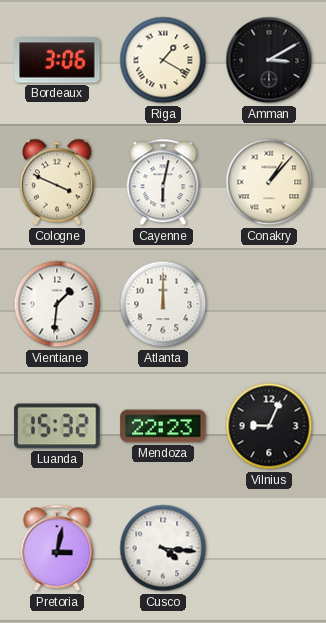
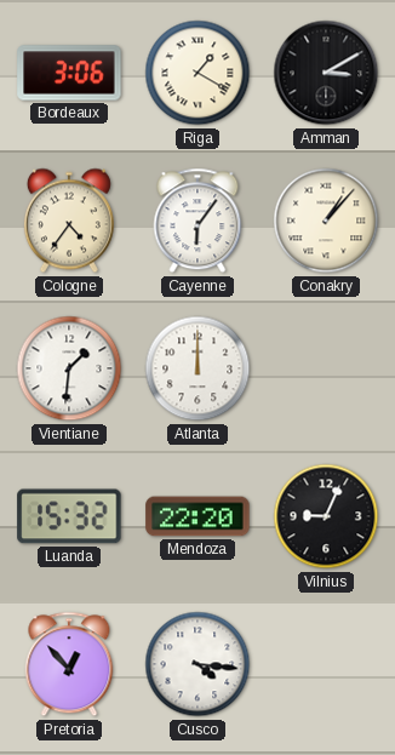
Cologne: 3:49 -> 4:36 (69, 221)
Cayenne: 6:02 -> 6:06 (198, 221)
Mendoza: 22:23 -> 22:20 (198, 516)
Pretoria: 3:02 -> 12:53 (69, 664)
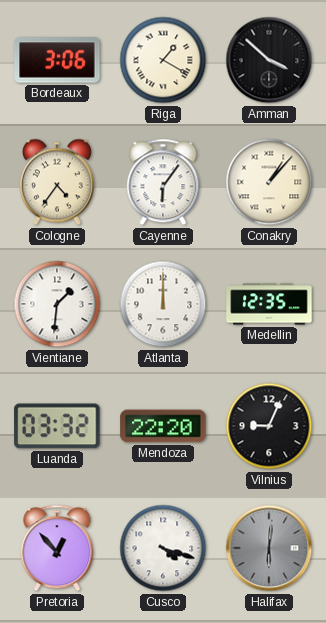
Amman: 3:10 -> 3:52 (269, 60)
Medellin: none -> 12:35 (269, 304)
Luanda: 15:32 -> 03:32 (57, 426)
Cusco: 4:16 -> 4:18 (163, 548)
Halifax: none -> 6:01 (269, 548)
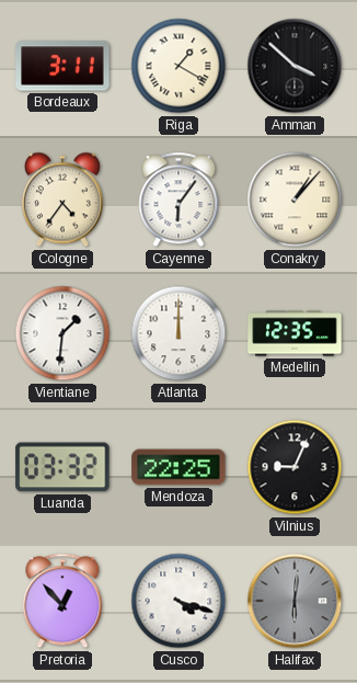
Bordeaux: 3:06 -> 3:11 (62, 66)
Mendoza: 22:20 -> 22:25 (178, 467)
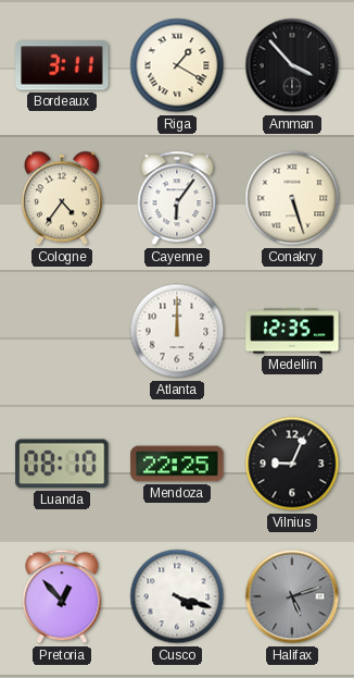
Amman: 3:52 -> 3:53 (292, 65)
Conakry: 1:07 -> 5:27 (292, 198)
Vientiane: 1:31 -> none (62, 333)
Luanda: 03:32 -> 08:10 (62, 464)
Halifax: 6:01 -> 5:12 (292, 596)
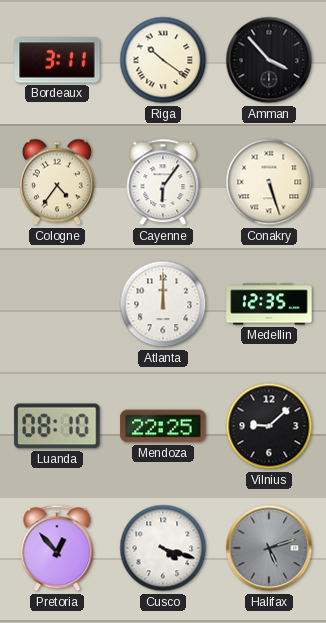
Riga: 1:20 -> 10:21 (163, 60)
Vilnius: 9:04 -> 9:08 (269, 426)
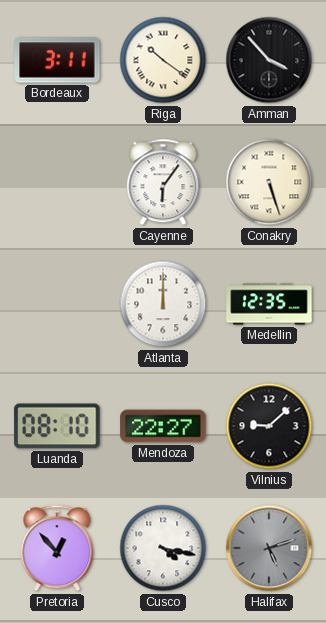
Cologne: 4:36 -> none (57, 182)
Mendoza: 22:25 -> 22:27 (163, 426)
Cusco: 4:18 -> 4:17 (163, 548)
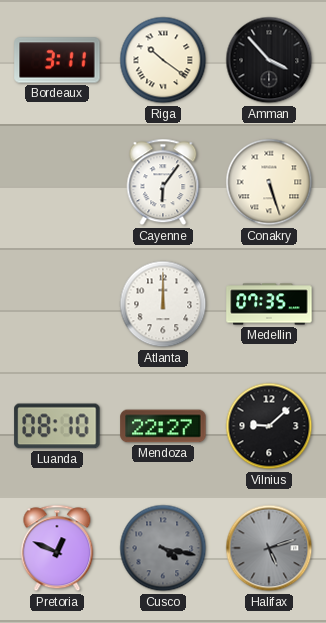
Medellin: 12:35 -> 07:35 (269, 304)
Pretoria: 12:53 -> 12:49 (57, 548)
Cusco dial: white -> grey (163, 548)
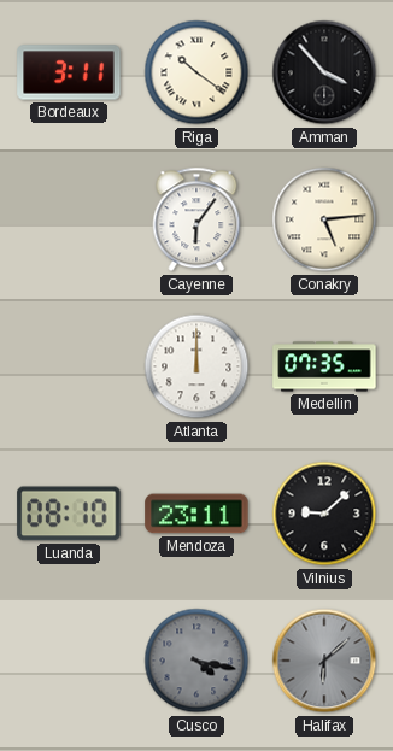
Conakry: 5:27 -> 5:14 (324, 219)
Mendoza: 22:27 -> 23:11 (196, 514)
Pretoria: 12:49 -> none (57, 548)
Halifax: 5:12 -> 6:08 (324, 661)
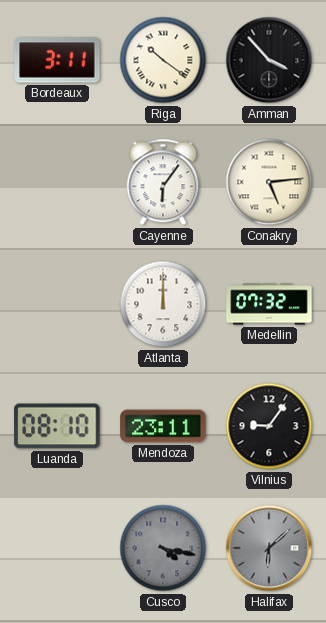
Medellin: 07:35 -> 07:32 (269, 304)
Vilnius: 9:08 -> 9:06 (269, 426)
